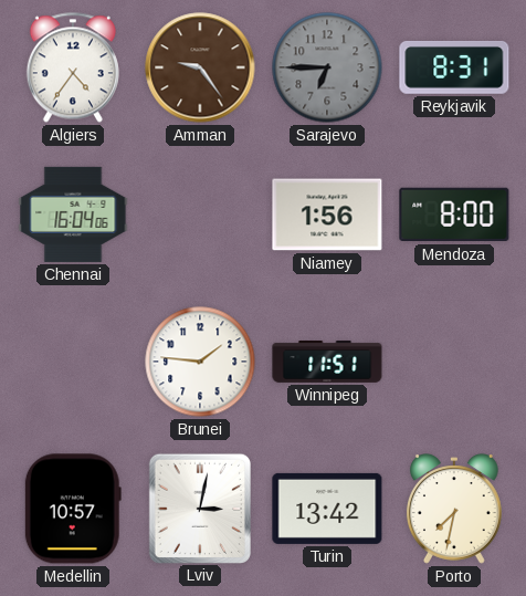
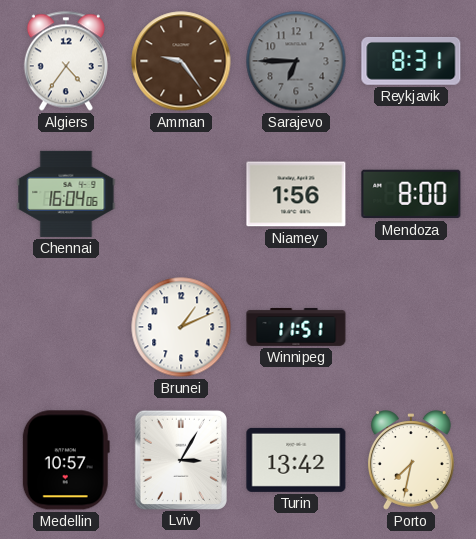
Brunei: 1:46 -> 1:11 (181, 327)
Lviv: 3:02 -> 3:05 (180, 459)
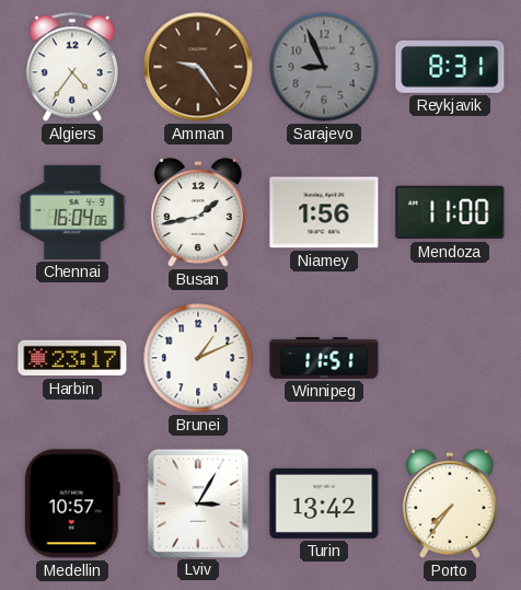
Sarajevo: 6:45 -> 8:56 (324, 67)
Busan: none -> 1:43 (198, 212)
Mendoza: 8:00 -> 11:00 (450, 212)
Harbin: none -> 23:17 (72, 358)
Porto: 7:32 -> 7:36 (450, 504)
